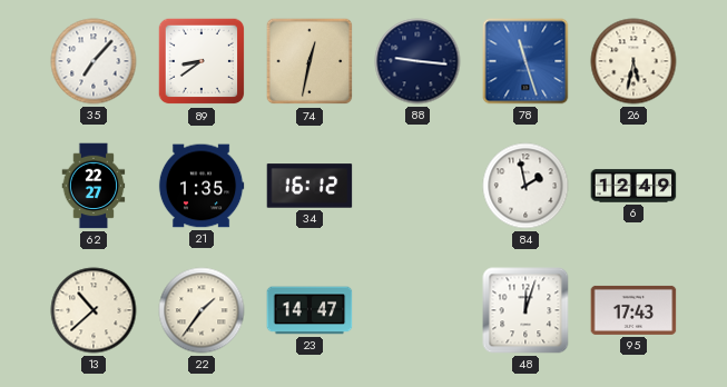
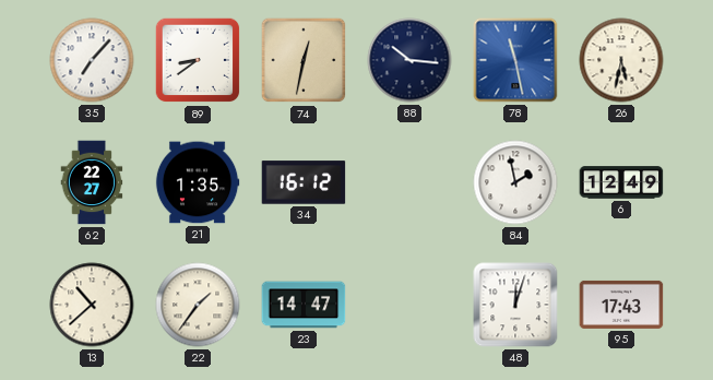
88: 9:16 -> 10:16 (409, 60)
78: 11:27 -> 11:28 (515, 60)
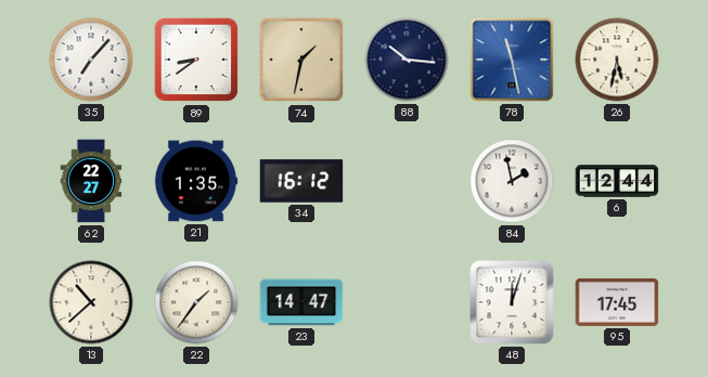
74: 12:32 -> 1:32 (301, 60)
6: 12:49 -> 12:44 (617, 181)
95: 17:43 -> 17:45 (617, 302)
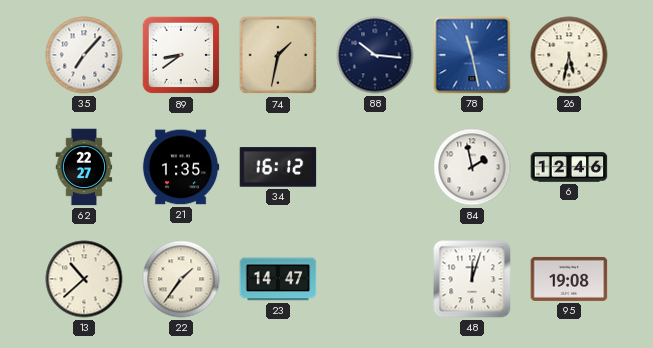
6: 12:44 -> 12:46 (569, 167)
95: 17:45 -> 19:08 (569, 279)
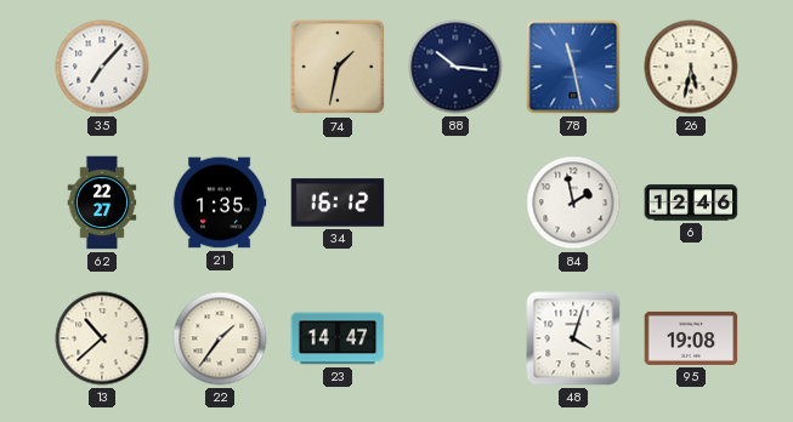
89: 8:39 -> none (181, 55)
48: 12:03 -> 4:03 (573, 338)
